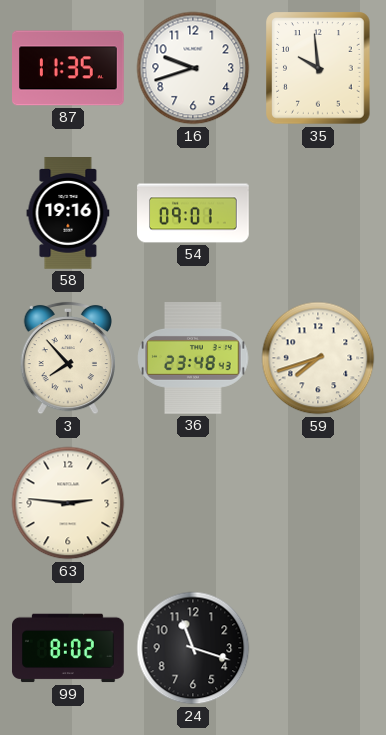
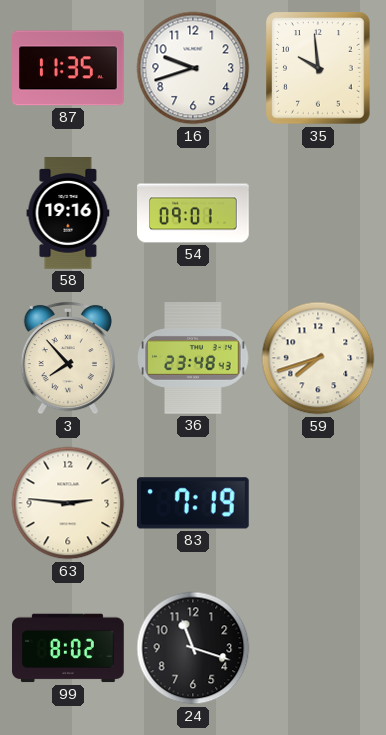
83: none -> 7:19 (193, 503)
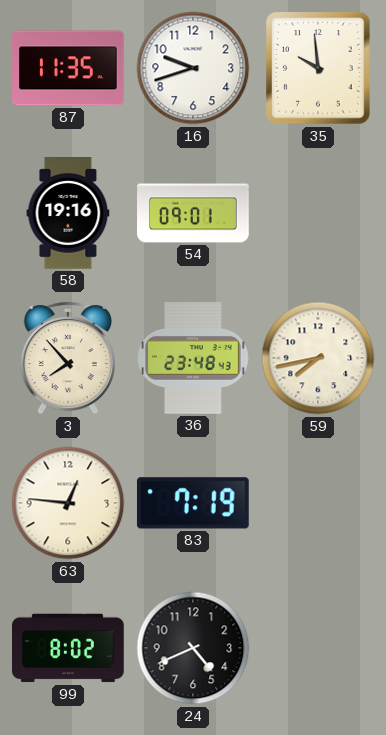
59: 7:42 -> 7:43 (318, 358)
63: 2:46 -> 12:46 (68, 503)
24: 11:18 -> 4:41 (193, 648)
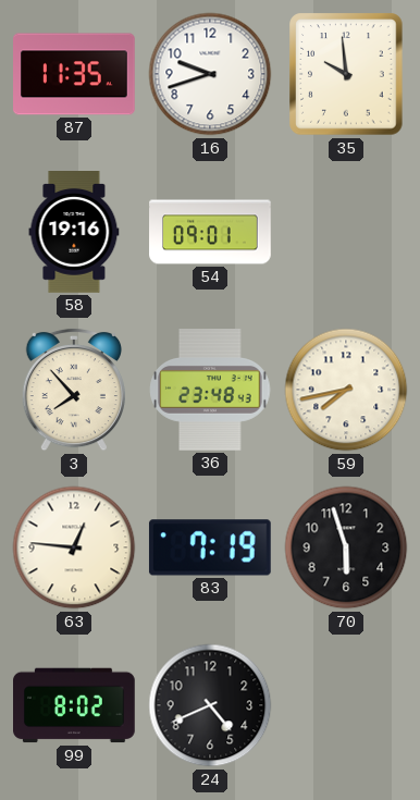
70: none -> 5:57 (346, 547)
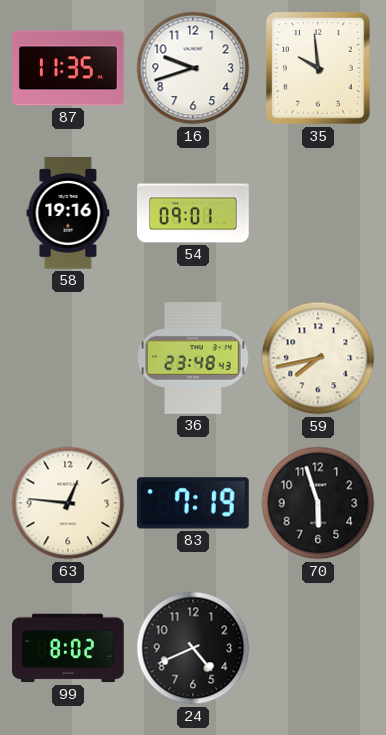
3: 7:53 -> none (74, 390)
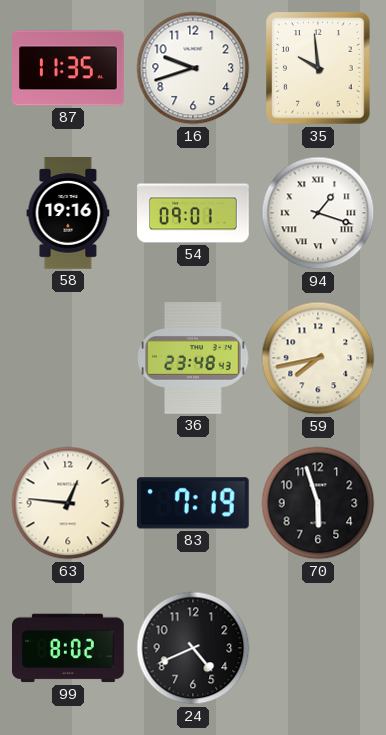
94: none -> 1:18 (318, 213)
